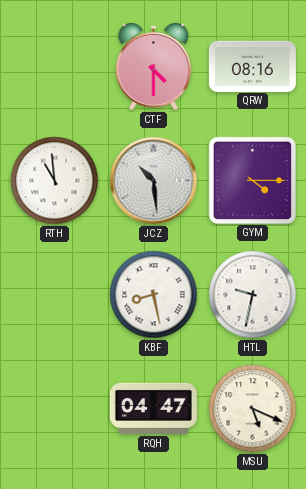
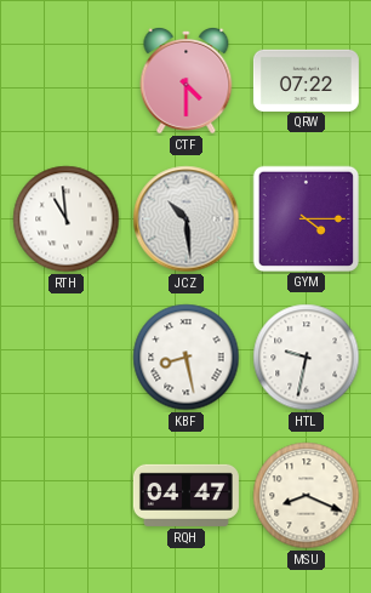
QRW: 08:16 -> 07:22 (306, 80)
MSU: 5:19 -> 8:19 (307, 496)
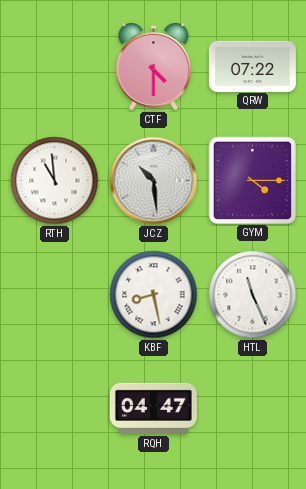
HTL: 9:32 -> 11:26 (253, 295)
MSU: 8:19 -> none (307, 496)
